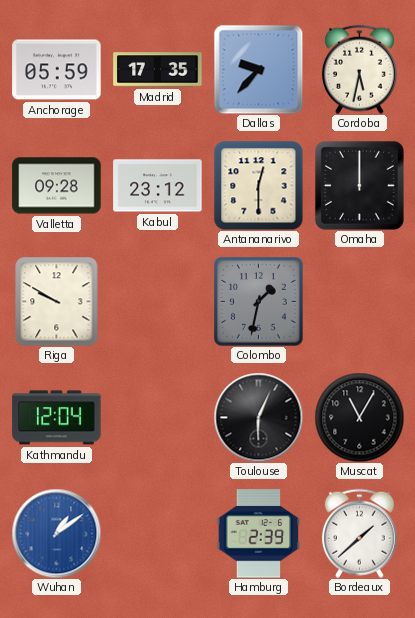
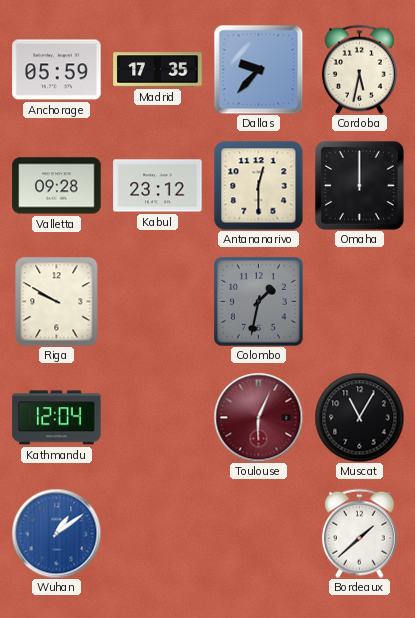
Toulouse dial: black -> burgundy (258, 417)
Hamburg: 2:39 -> none (259, 534)
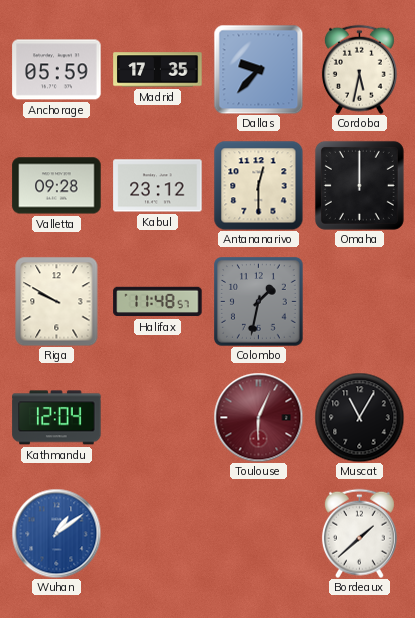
Halifax: none -> 11:48 (158, 302)
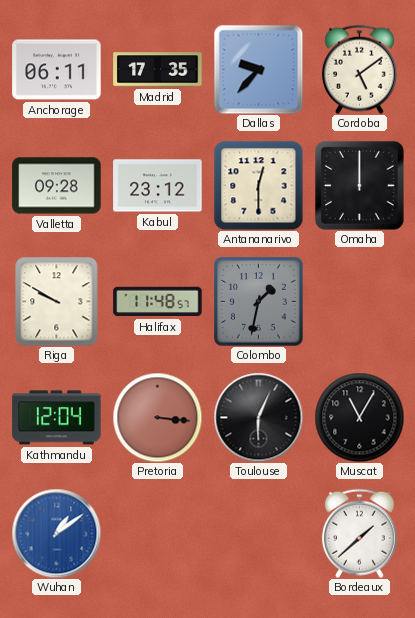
Anchorage: 05:59 -> 06:11 (57, 70)
Cordoba: 5:32 -> 5:09 (359, 69)
Pretoria: none -> 3:16 (157, 417)
Toulouse dial: burgundy -> black (258, 417)
